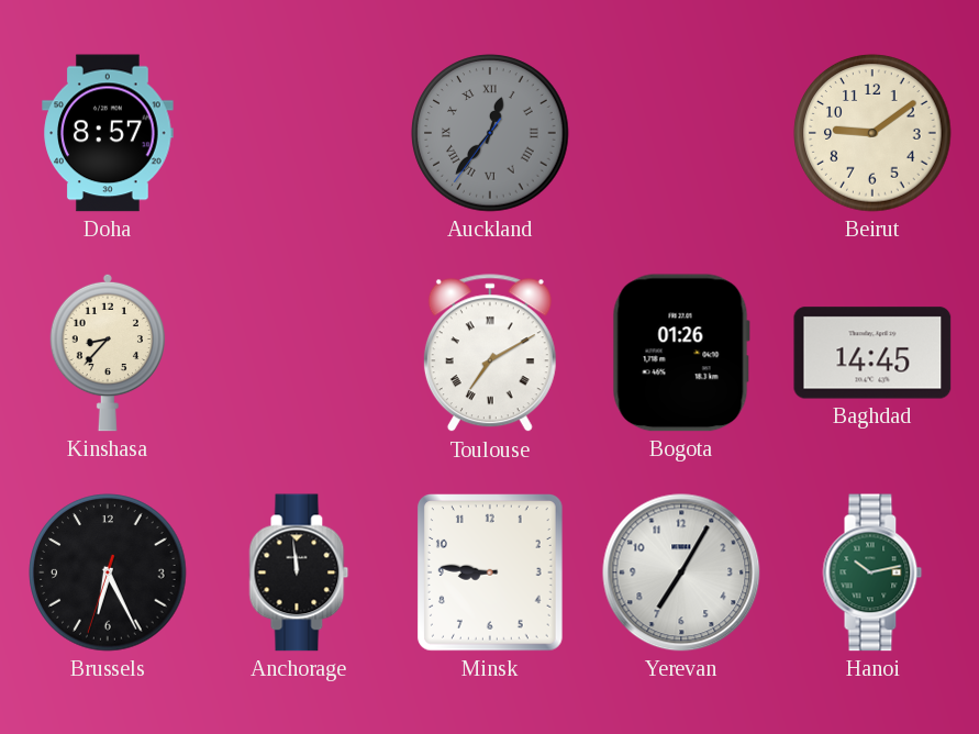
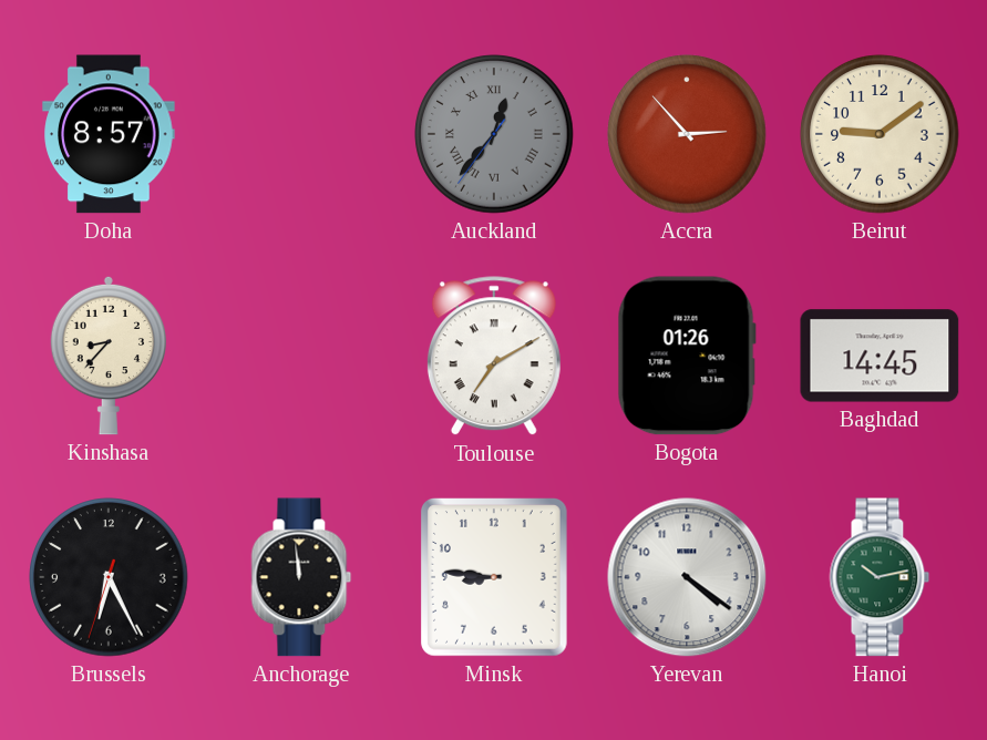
Accra: none -> 2:53 (687, 134)
Yerevan: 7:05 -> 4:21 (687, 577)
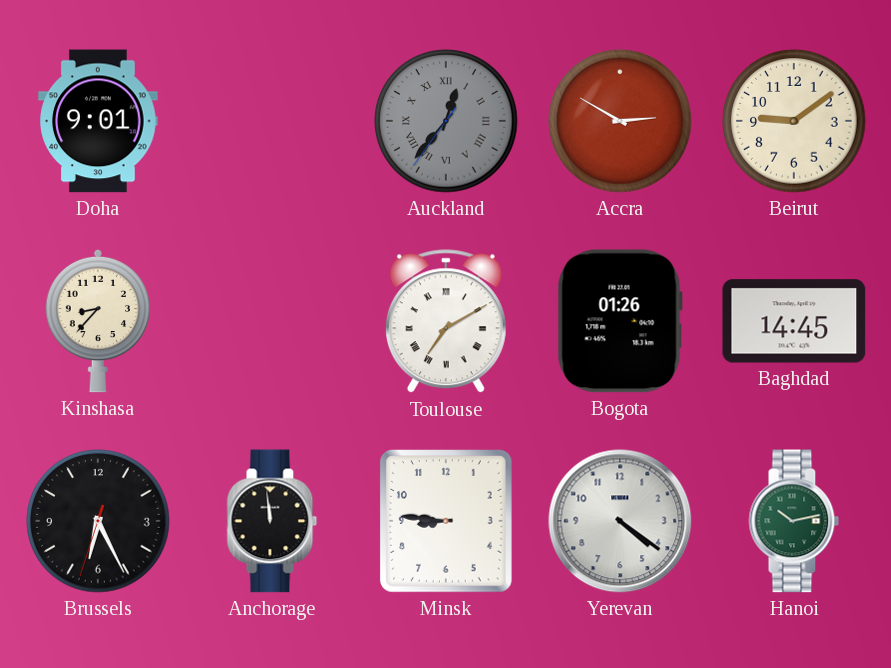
Doha: 8:57 -> 9:01 (98, 121)
Accra: 2:53 -> 2:50 (620, 121)
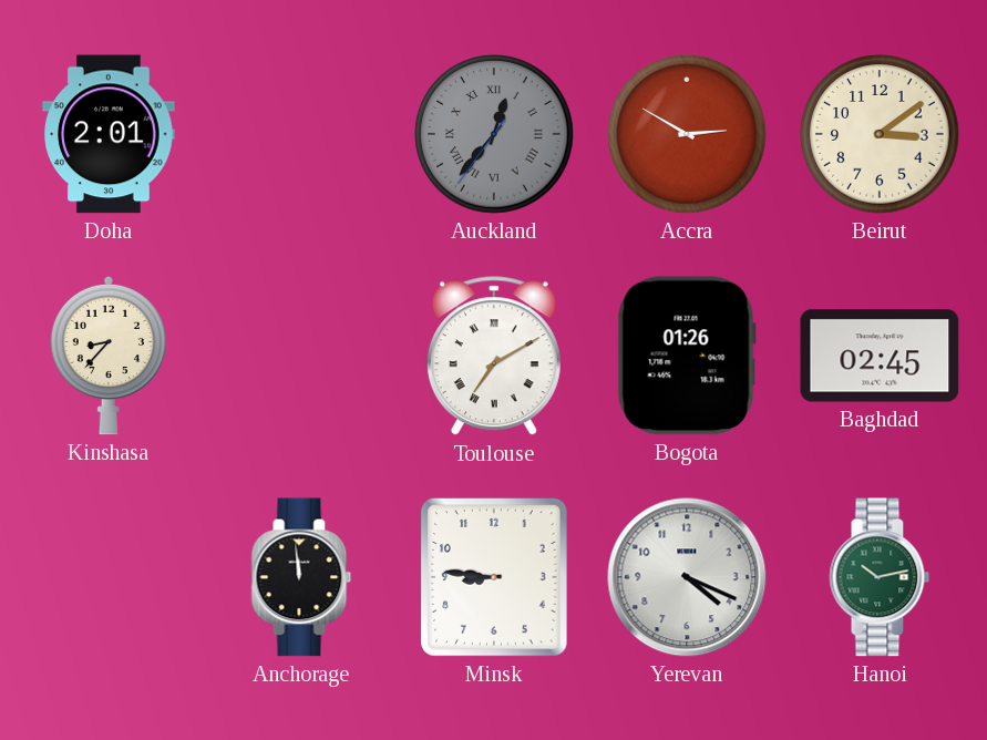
Doha: 9:01 -> 2:01 (109, 134)
Beirut: 9:09 -> 3:09 (880, 134)
Baghdad: 14:45 -> 02:45 (880, 356)
Brussels: 6:25 -> none (98, 521)
Yerevan: 4:21 -> 4:19 (687, 577)
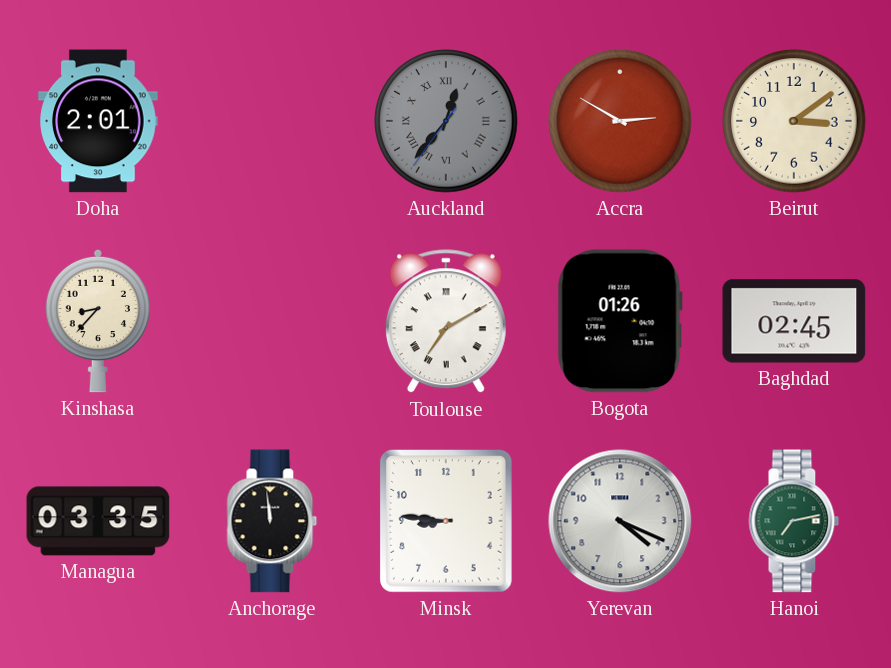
Managua: none -> 03:35 (98, 521)
Hanoi: 10:13 -> 7:13 (794, 521)
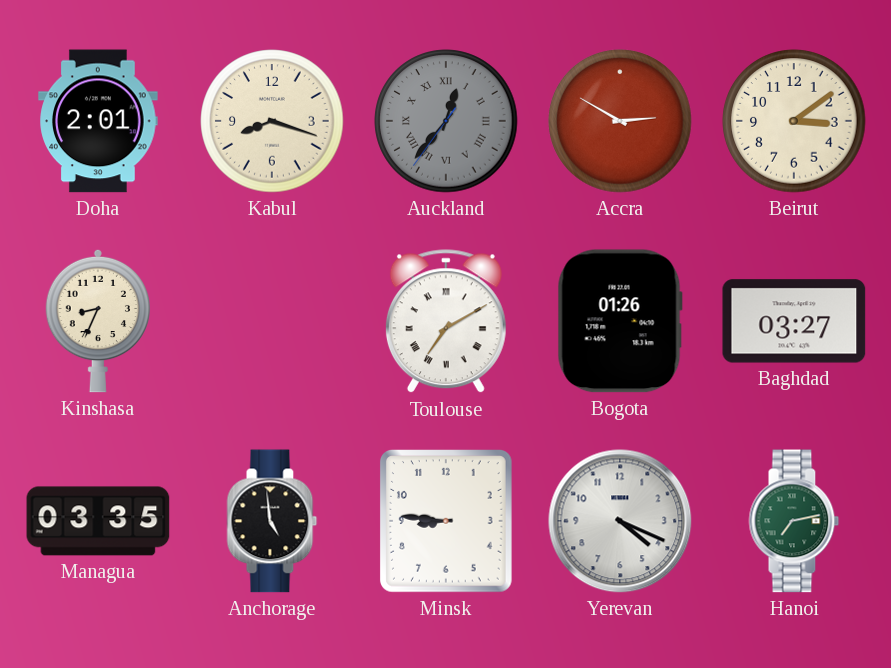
Kabul: none -> 8:18 (272, 121)
Kinshasa: 8:37 -> 8:34 (97, 321)
Baghdad: 02:45 -> 03:27 (794, 321)
Anchorage: 11:59 -> 4:59 (272, 521)
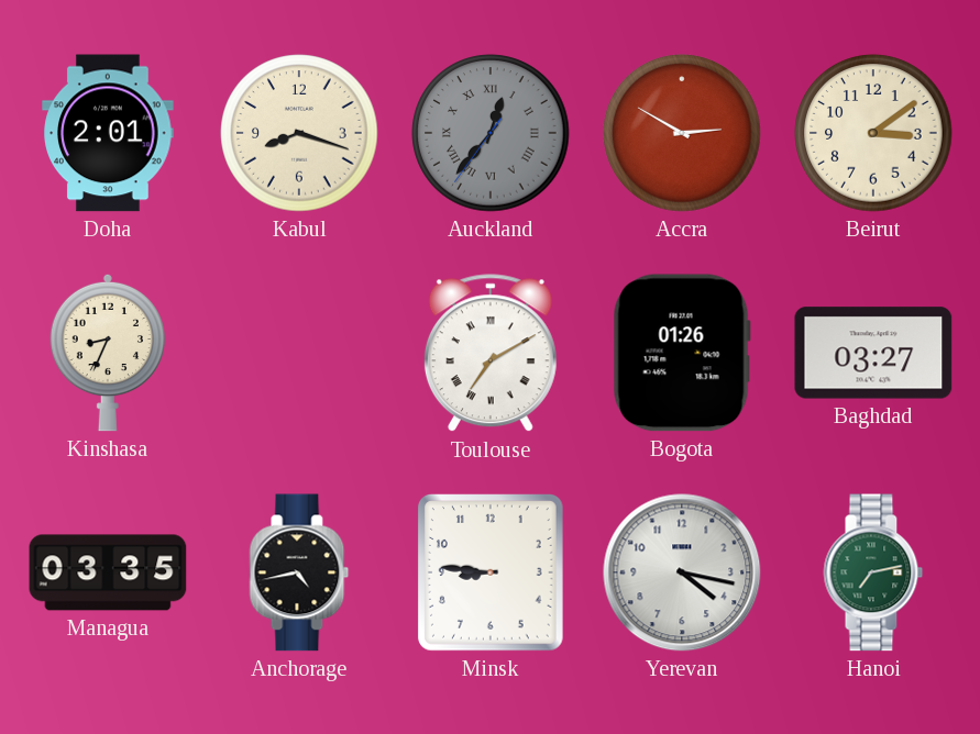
Anchorage: 4:59 -> 4:43 (299, 572)
Yerevan: 4:19 -> 4:17 (682, 572)
